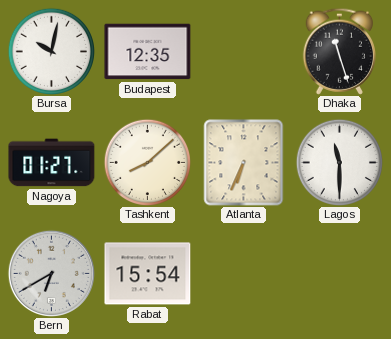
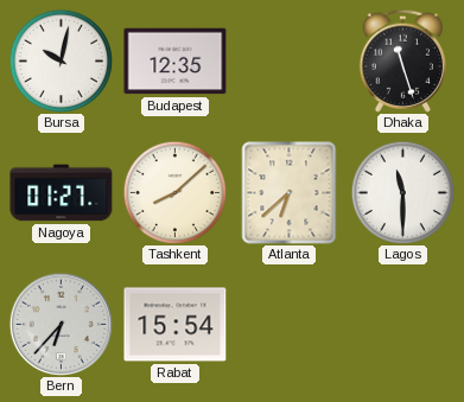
Atlanta: 6:34 -> 6:38 (290, 193)
Bern: 6:40 -> 6:37 (61, 324)
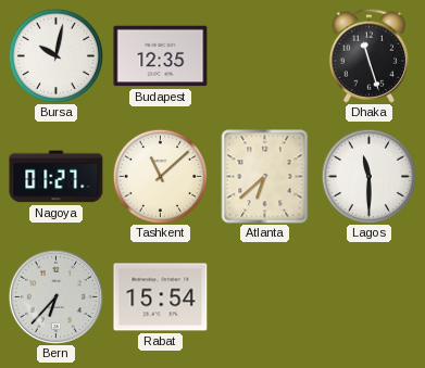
Tashkent: 8:08 -> 11:08 (160, 176)
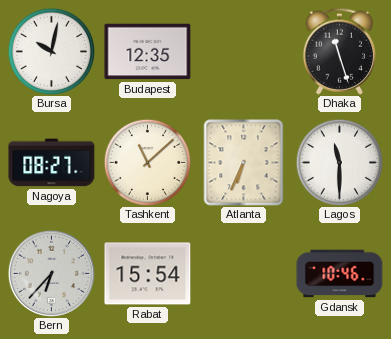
Nagoya: 01:27 -> 08:27 (52, 163)
Atlanta: 6:38 -> 6:34 (244, 163)
Gdansk: none -> 10:46 (340, 274)
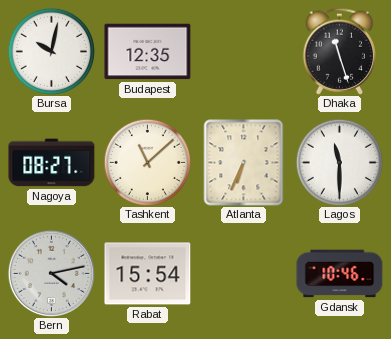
Bern: 6:37 -> 4:13 (51, 273)
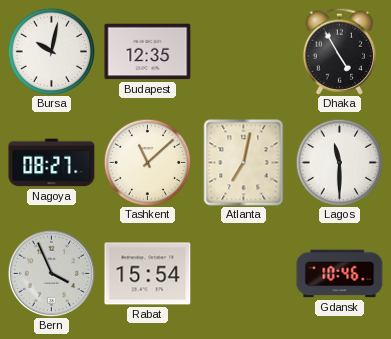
Dhaka: 11:27 -> 4:55 (340, 51)
Atlanta: 6:34 -> 7:02 (244, 163)
Bern: 4:13 -> 3:56 (51, 273)
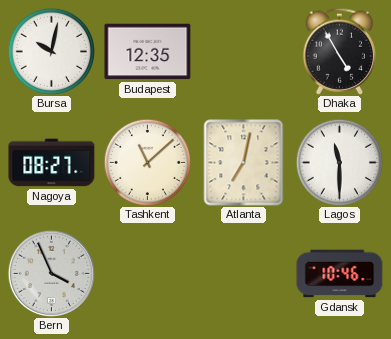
Rabat: 15:54 -> none (148, 274)
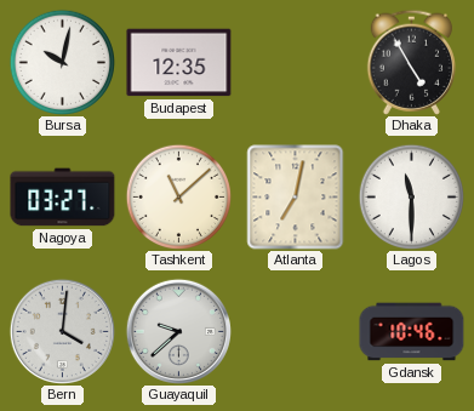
Nagoya: 08:27 -> 03:27 (63, 198)
Bern: 3:56 -> 4:01 (62, 331)
Guayaquil: none -> 9:38 (178, 331)
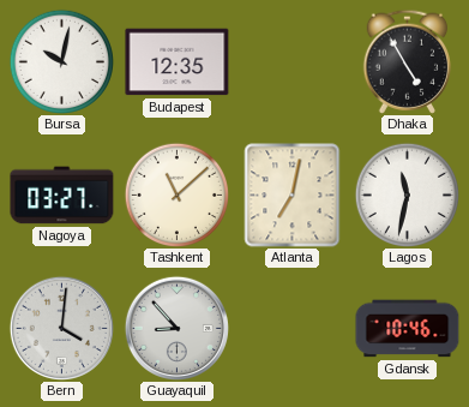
Lagos: 11:30 -> 11:32 (407, 194)
Guayaquil: 9:38 -> 8:53 (176, 328)
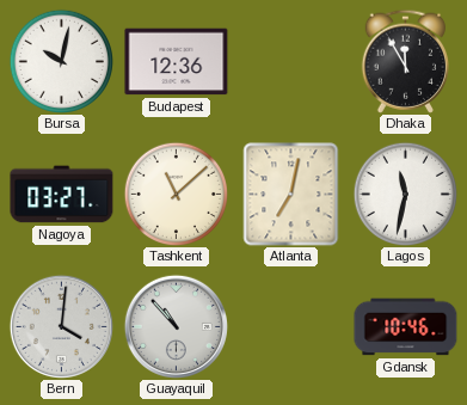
Budapest: 12:35 -> 12:36 (177, 62)
Dhaka: 4:55 -> 11:55 (406, 61)
Guayaquil: 8:53 -> 10:53 (176, 326)
